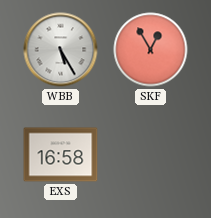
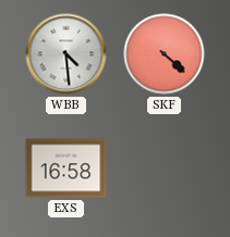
WBB: 5:25 -> 4:29 (66, 54)
SKF: 12:55 -> 4:22 (165, 54)
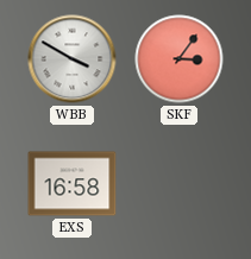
WBB: 4:29 -> 3:50 (73, 59)
SKF: 4:22 -> 3:06 (180, 59)
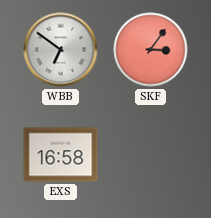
WBB: 3:50 -> 6:51 (61, 50)
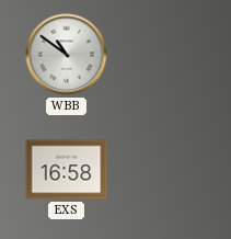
WBB: 6:51 -> 10:51 (67, 55)
SKF: 3:06 -> none (151, 50)
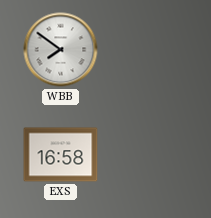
WBB: 10:51 -> 7:51 (61, 50)
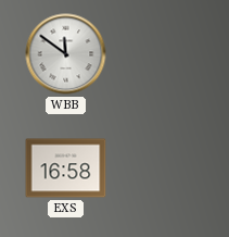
WBB: 7:51 -> 11:51 (66, 54)
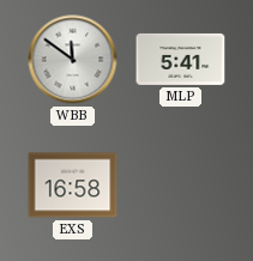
MLP: none -> 5:41 (181, 59)
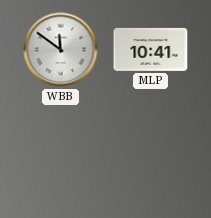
MLP: 5:41 -> 10:41 (151, 49)
EXS: 16:58 -> none (73, 186)
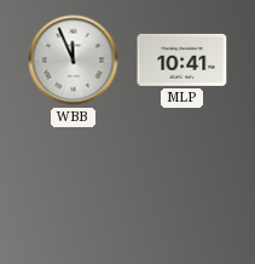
WBB: 11:51 -> 11:56 (74, 61)
